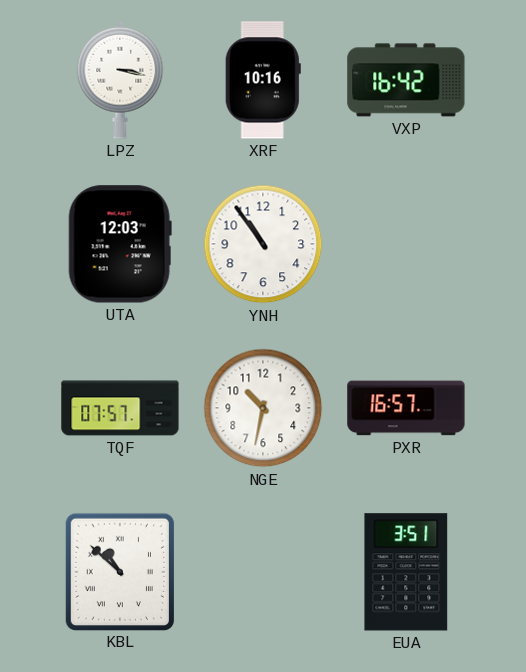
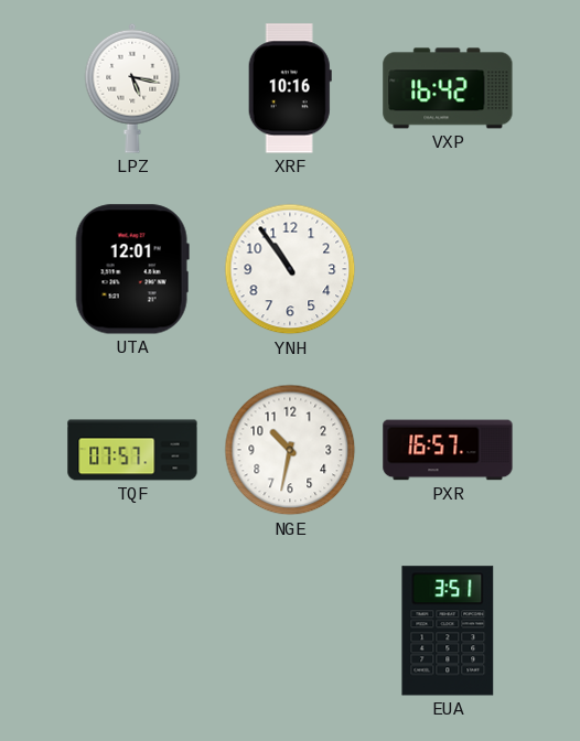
LPZ: 3:17 -> 5:17 (132, 88)
UTA: 12:03 -> 12:01 (132, 269)
KBL: 10:52 -> none (119, 571)
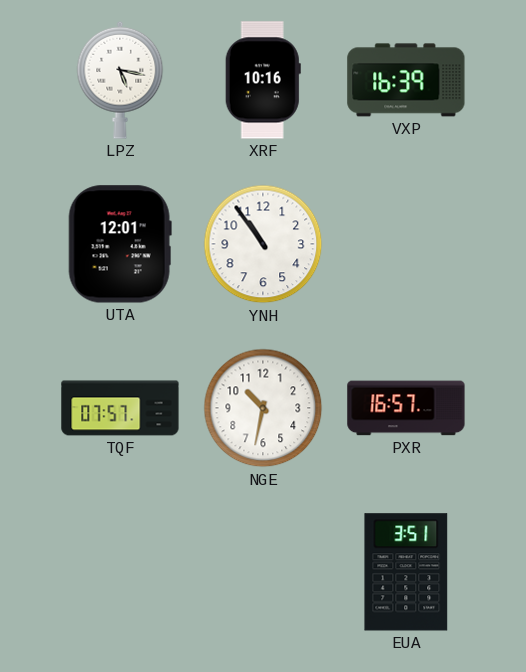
VXP: 16:42 -> 16:39 (406, 80)
